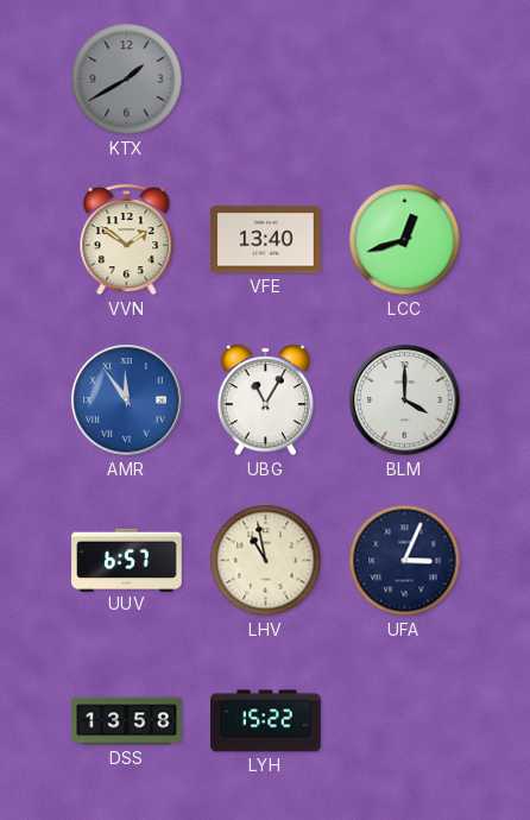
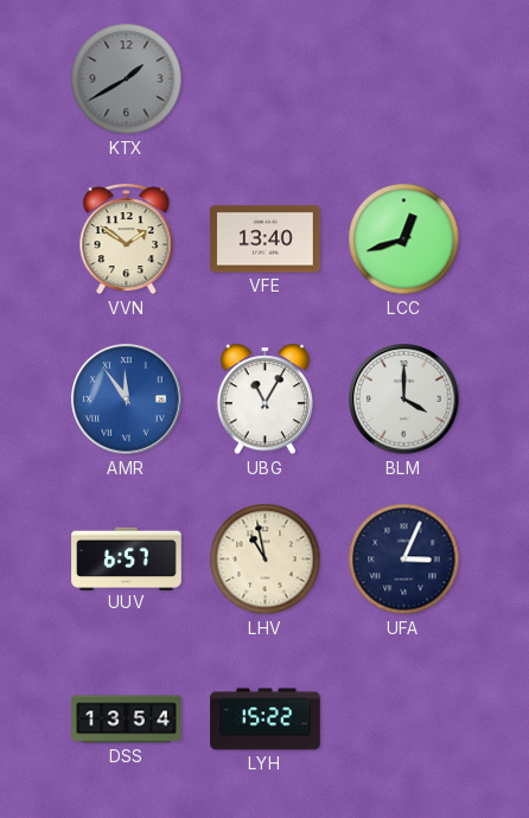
DSS: 13:58 -> 13:54 (127, 720)
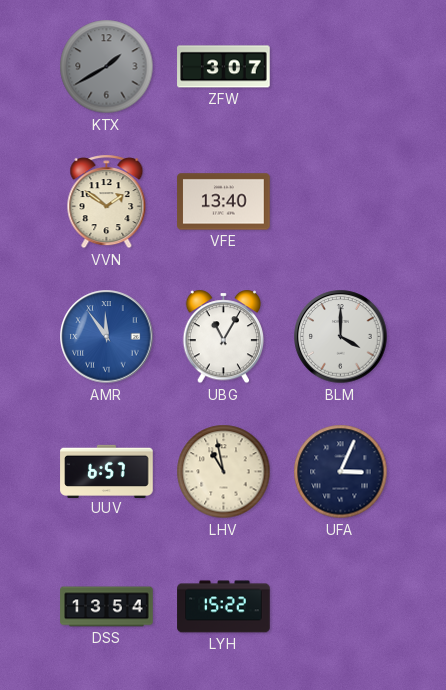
ZFW: none -> 3:07 (224, 67)
LCC: 12:42 -> none (404, 239)
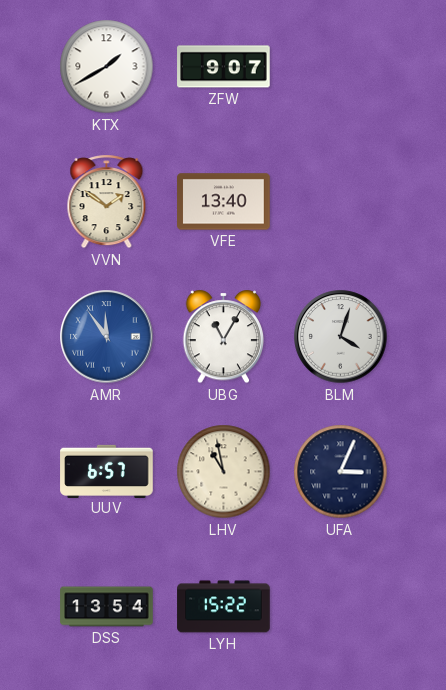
KTX dial: grey -> white (107, 67)
ZFW: 3:07 -> 9:07 (224, 67)
BLM: 4:00 -> 4:03 (341, 337)
